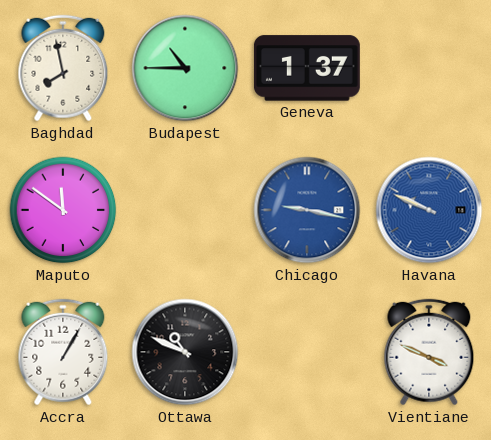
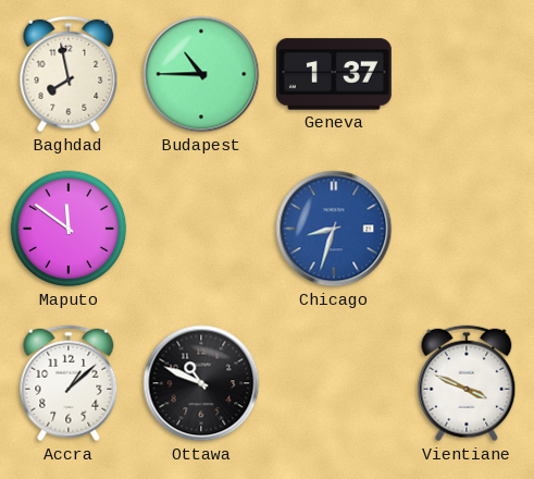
Chicago: 9:17 -> 8:33 (334, 229)
Havana: 9:49 -> none (429, 210)
Accra: 1:05 -> 1:08 (69, 383)
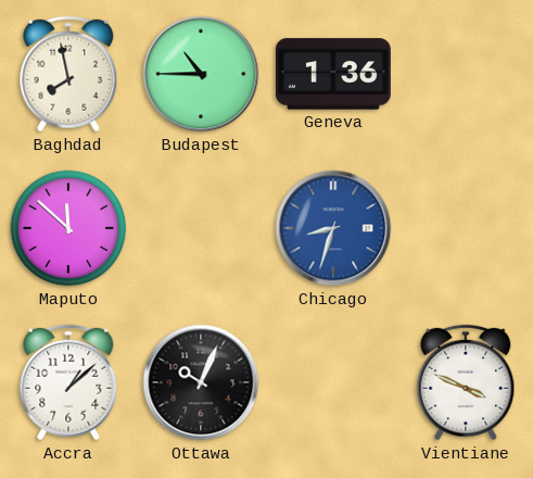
Geneva: 1:37 -> 1:36 (333, 74)
Maputo: 11:51 -> 11:52 (68, 228)
Ottawa: 10:49 -> 10:04 (201, 382)
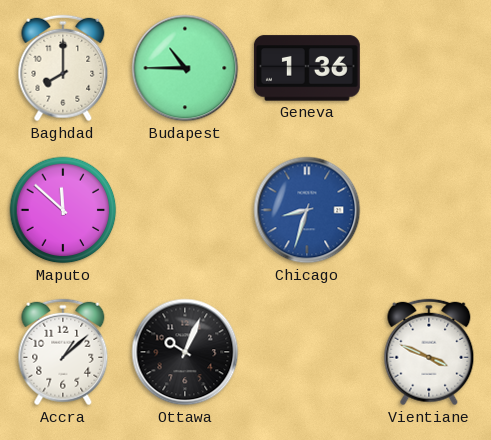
Baghdad: 7:58 -> 8:00 (63, 68)
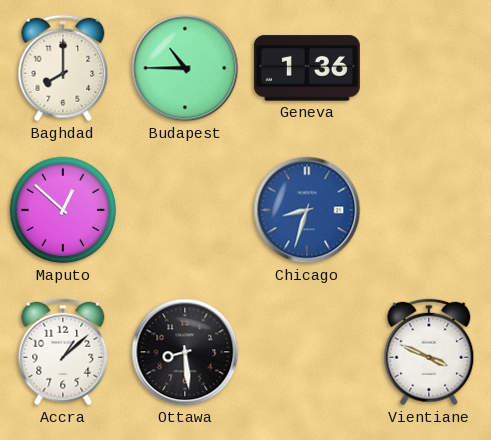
Maputo: 11:52 -> 12:52 (63, 210)
Ottawa: 10:04 -> 8:29 (185, 352)
